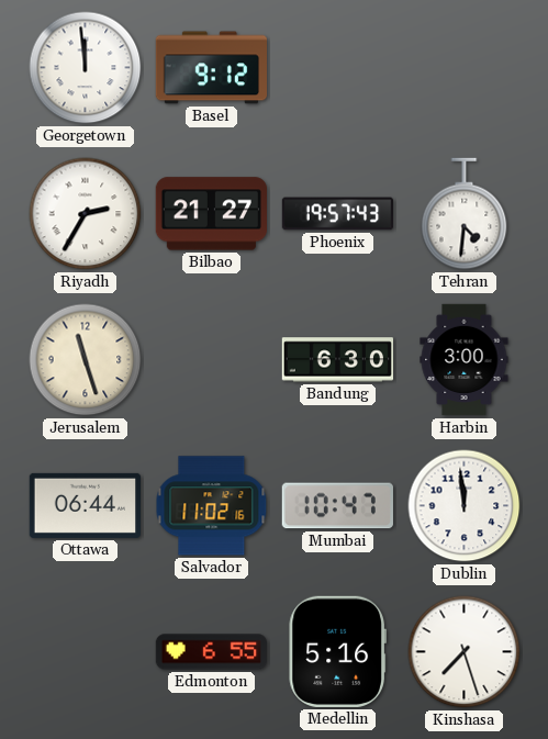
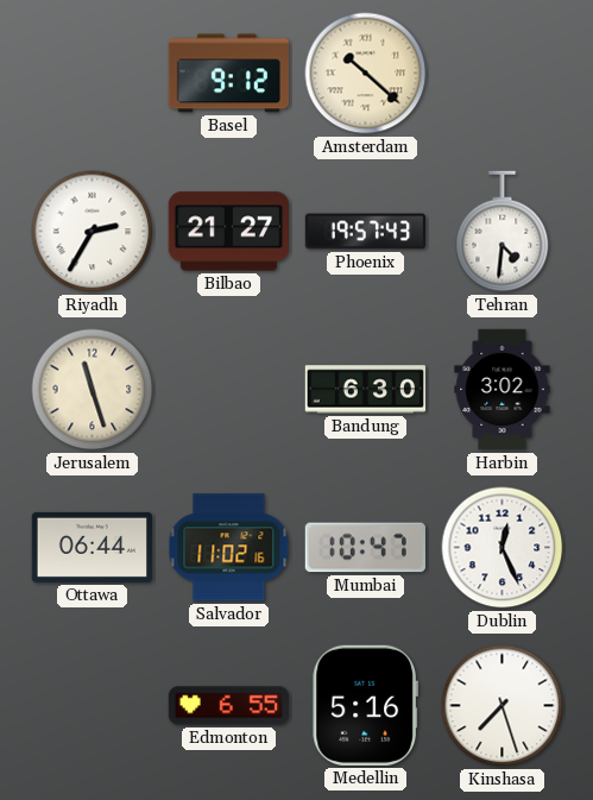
Georgetown: 11:59 -> none (86, 68)
Amsterdam: none -> 10:22 (366, 74)
Harbin: 3:00 -> 3:02 (503, 390)
Dublin: 11:59 -> 12:26 (503, 548)
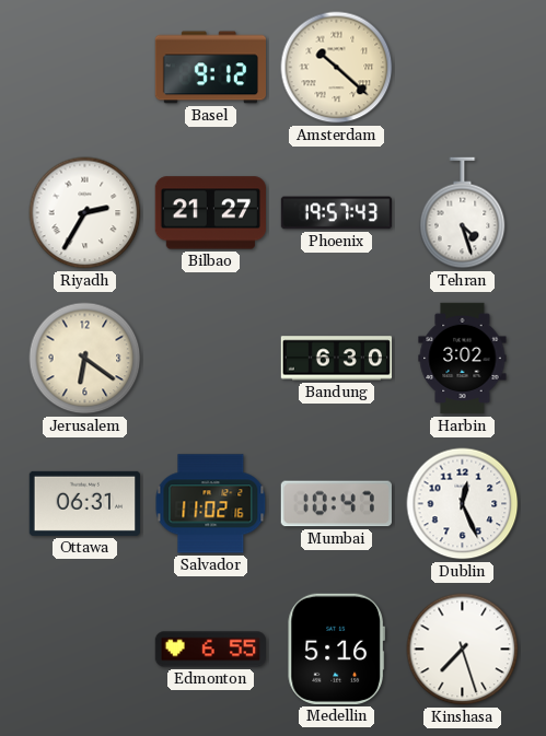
Tehran: 4:31 -> 4:27 (463, 213)
Jerusalem: 11:27 -> 6:21 (85, 359)
Ottawa: 06:44 -> 06:31 (84, 503)
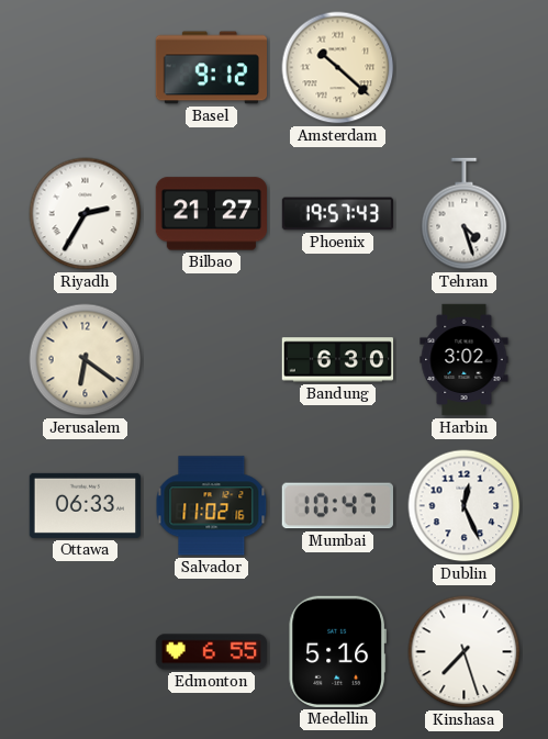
Ottawa: 06:31 -> 06:33 (85, 505)
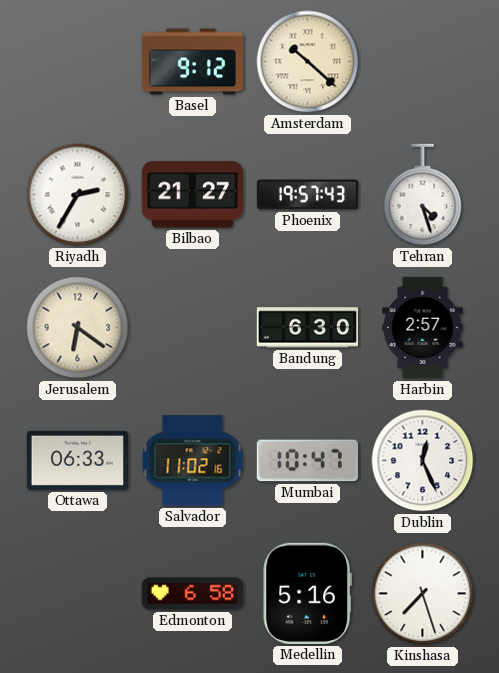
Harbin: 3:02 -> 2:57 (423, 328)
Edmonton: 6:55 -> 6:58 (193, 594)
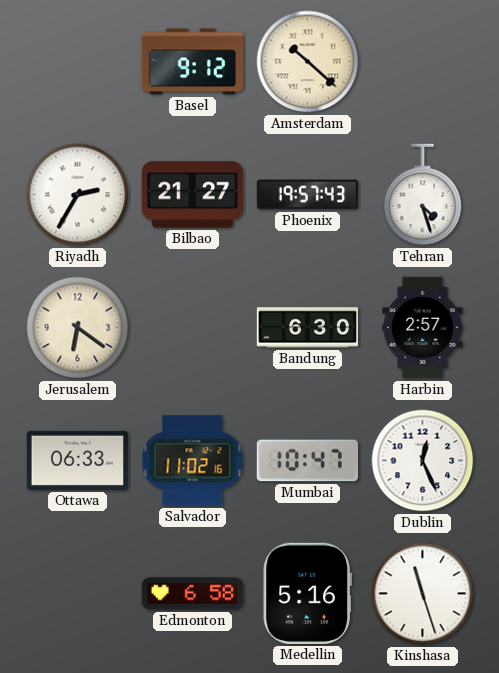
Kinshasa: 7:27 -> 11:27 (423, 594)
